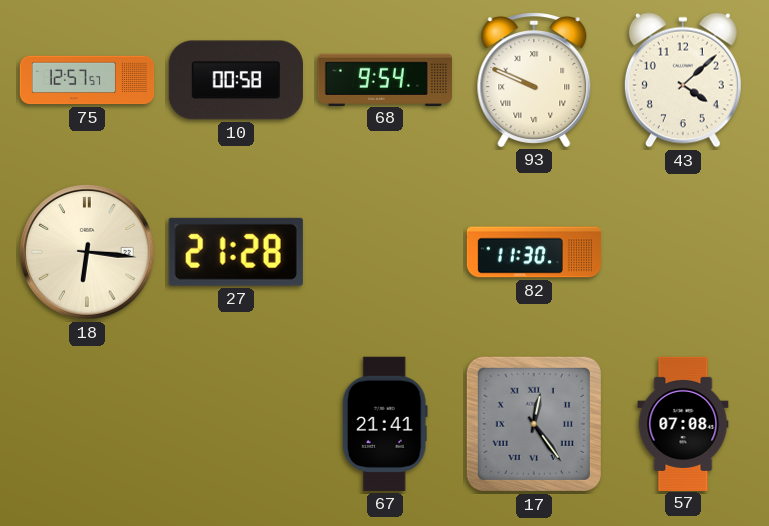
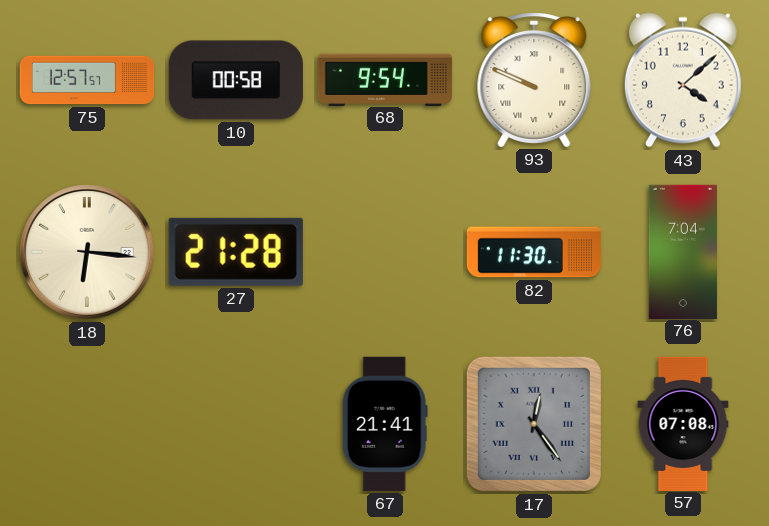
76: none -> 7:04 (683, 251)
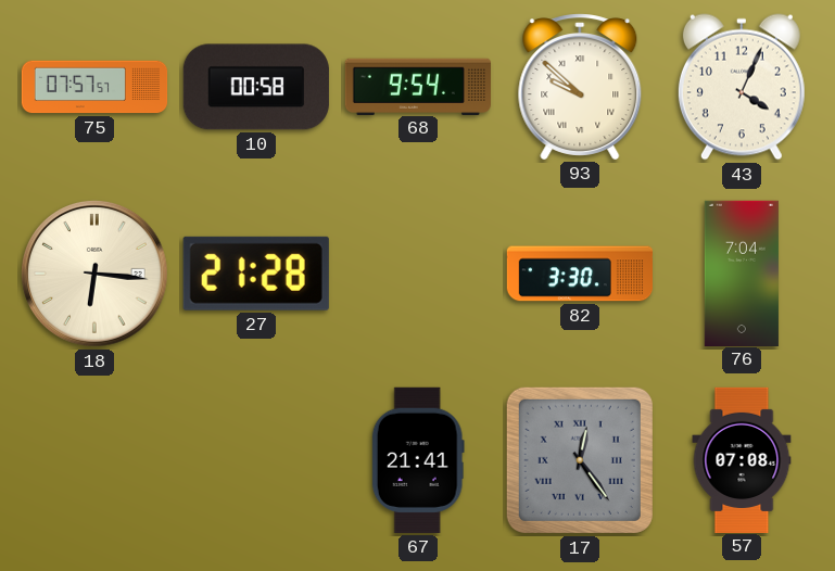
75: 12:57 -> 07:57 (94, 87)
93: 9:49 -> 9:52 (580, 87)
43: 4:08 -> 4:04 (742, 87)
82: 11:30 -> 3:30 (579, 274)
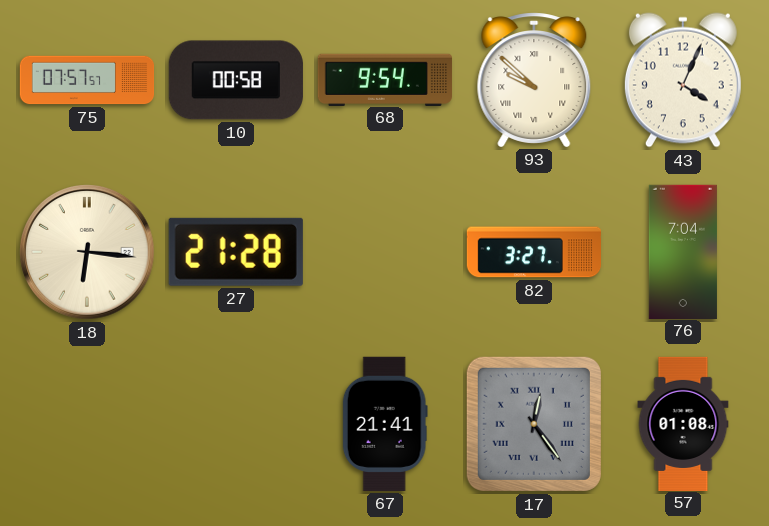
82: 3:30 -> 3:27 (533, 252)
57: 07:08 -> 01:08 (683, 423)
